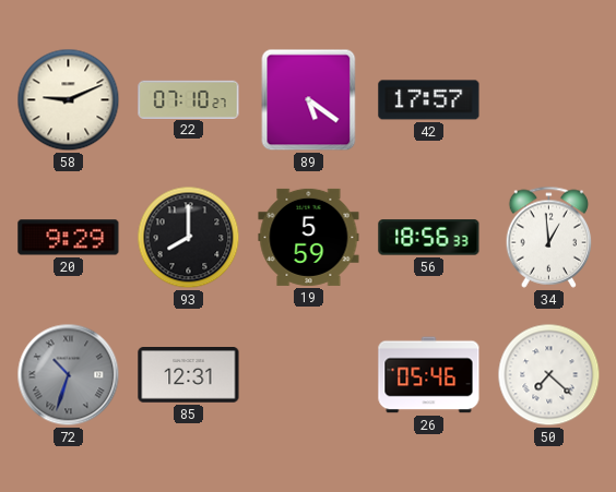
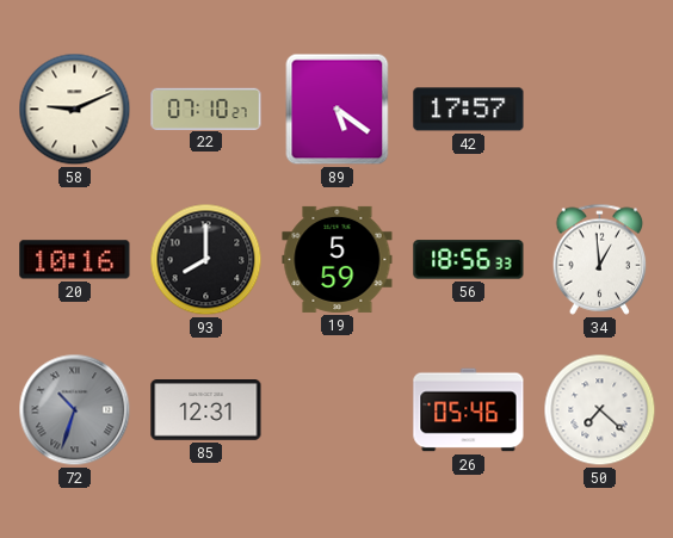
20: 9:29 -> 10:16 (75, 260)
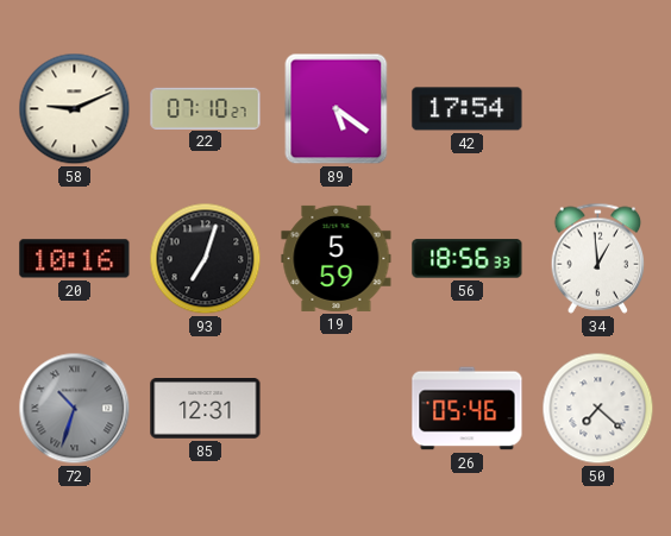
42: 17:57 -> 17:54 (468, 109)
93: 8:00 -> 7:03 (206, 259)
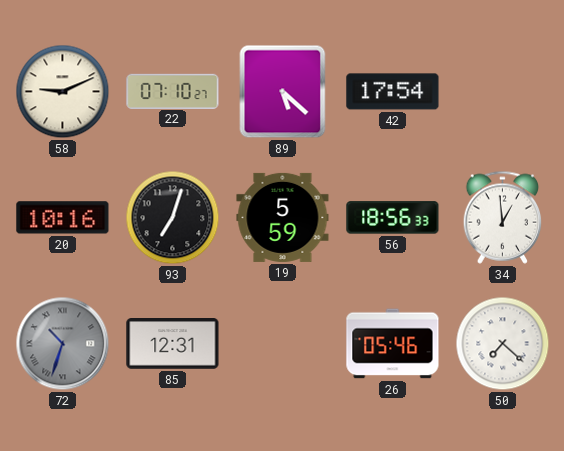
89: 5:21 -> 5:22 (283, 92)
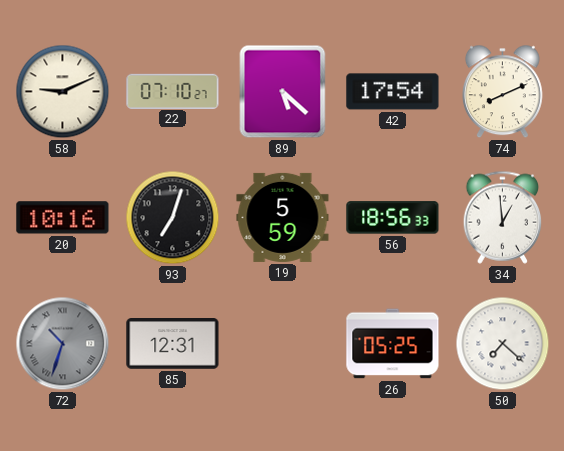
74: none -> 8:11 (502, 92)
26: 05:46 -> 05:25 (393, 344)
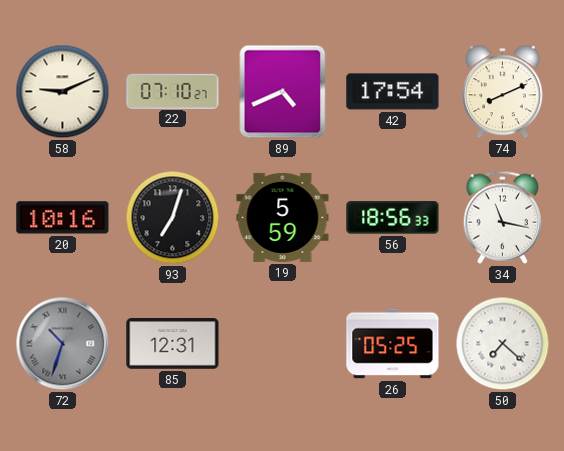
89: 5:22 -> 4:41 (283, 92)
34: 12:59 -> 11:17 (503, 217)
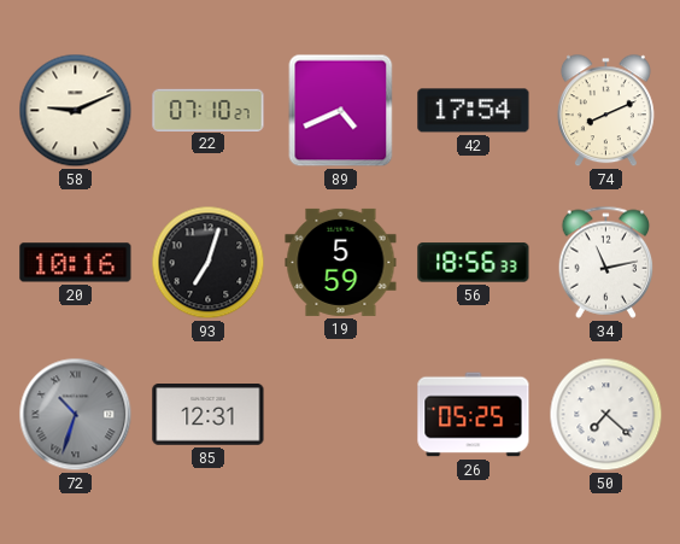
34: 11:17 -> 11:13 (606, 262)
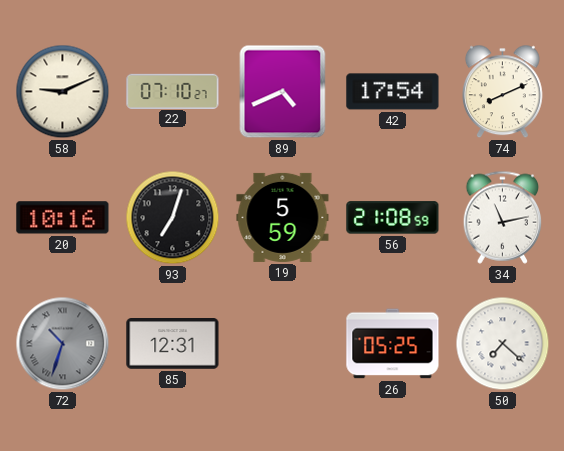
56: 18:56 -> 21:08 (393, 218)
